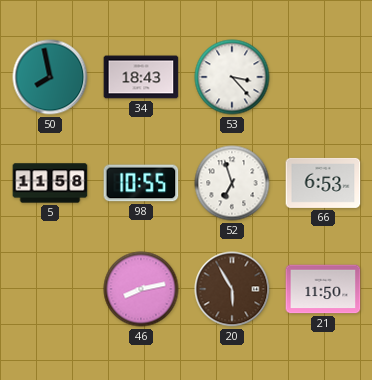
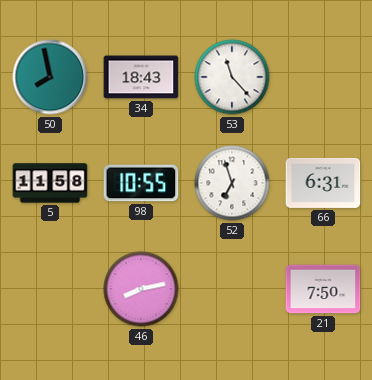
53: 3:23 -> 11:23 (232, 77)
66: 6:53 -> 6:31 (323, 183)
20: 5:55 -> none (232, 289)
21: 11:50 -> 7:50 (323, 289)
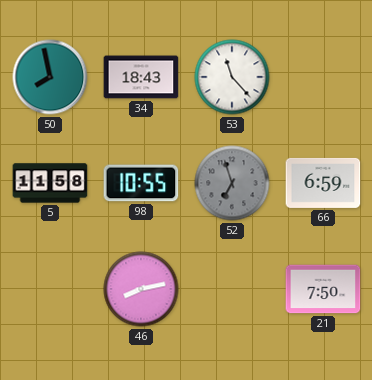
52 dial: white -> grey (232, 183)
66: 6:31 -> 6:59 (323, 183)
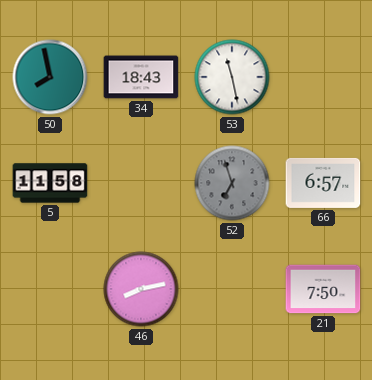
53: 11:23 -> 11:28 (232, 77)
98: 10:55 -> none (141, 183)
66: 6:59 -> 6:57 (323, 183)
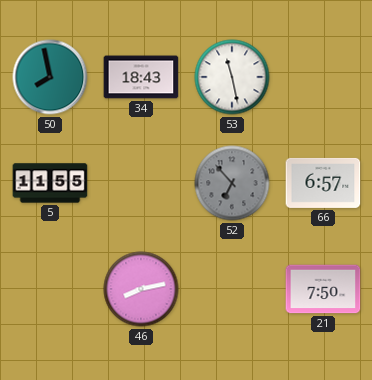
5: 11:58 -> 11:55 (50, 183)
52: 6:57 -> 6:53 (232, 183)
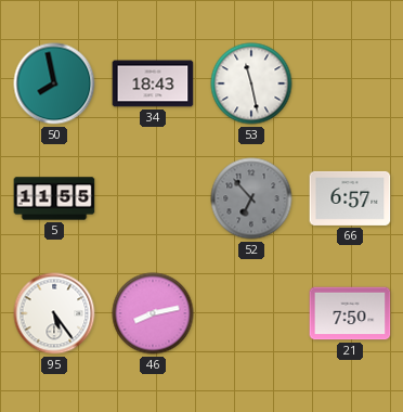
95: none -> 5:24 (54, 313)
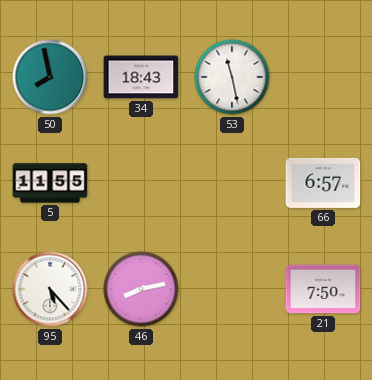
52: 6:53 -> none (251, 198)
95: 5:24 -> 5:23 (50, 289)
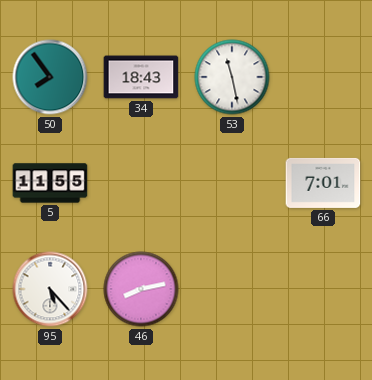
50: 7:58 -> 7:54 (50, 77)
66: 6:57 -> 7:01 (323, 183)
21: 7:50 -> none (323, 289)
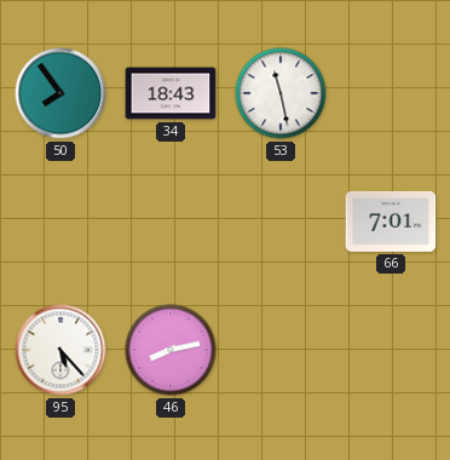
5: 11:55 -> none (50, 183)
